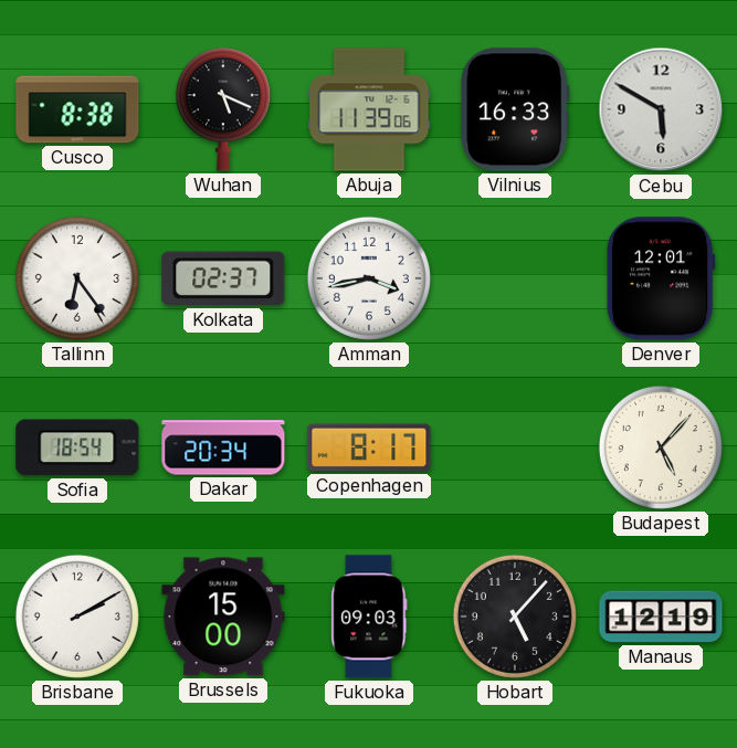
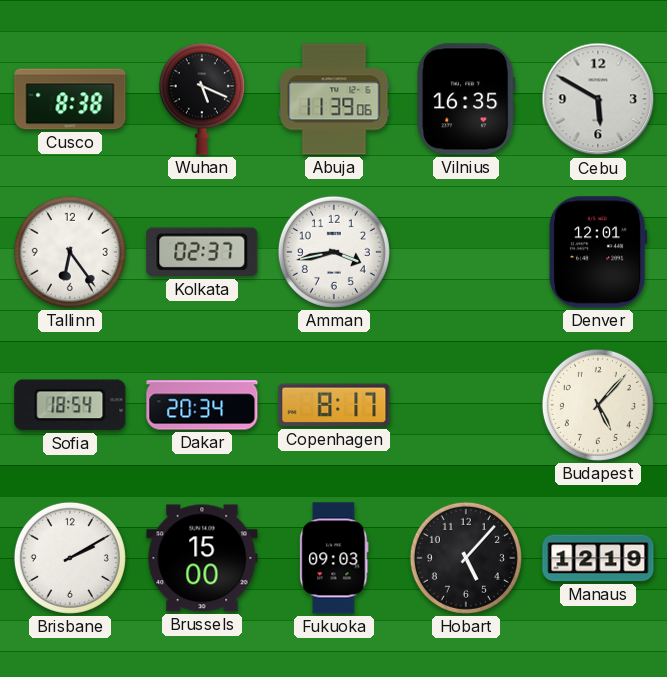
Vilnius: 16:33 -> 16:35 (466, 99)
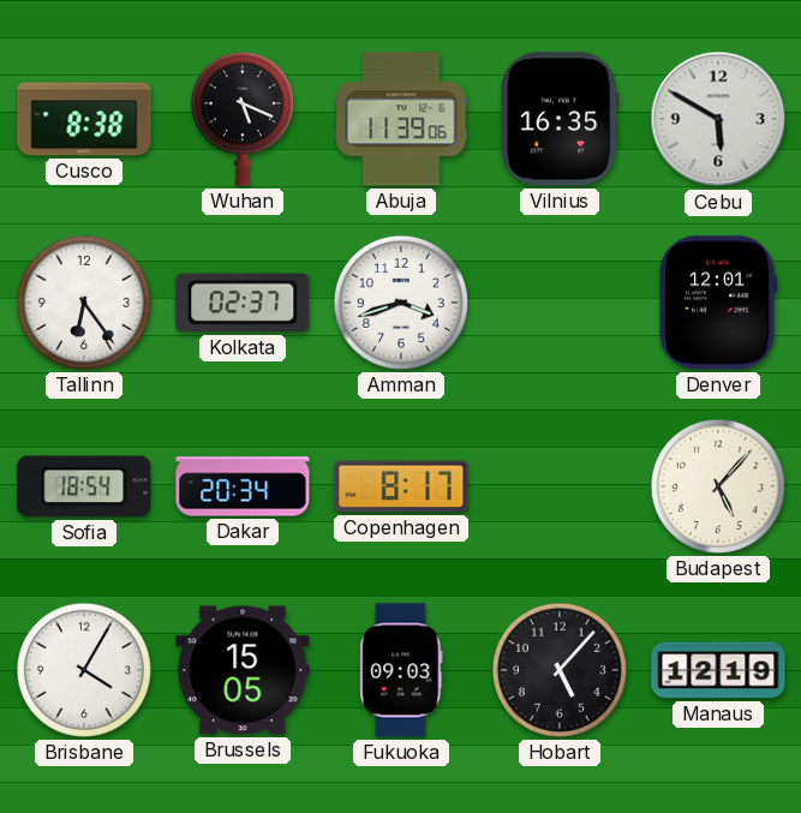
Amman: 3:43 -> 3:42 (401, 303)
Brisbane: 2:10 -> 4:05 (84, 670)
Brussels: 15:00 -> 15:05 (243, 670)
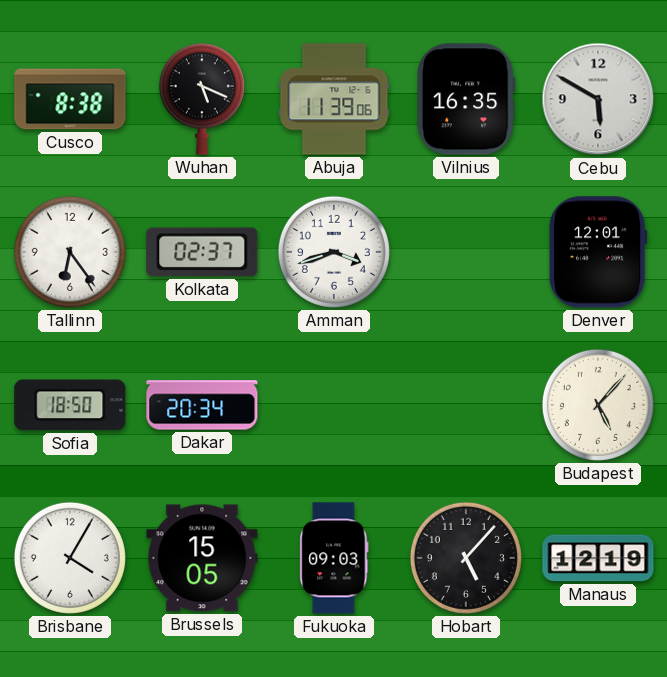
Sofia: 18:54 -> 18:50 (70, 405)
Copenhagen: 8:17 -> none (401, 486)
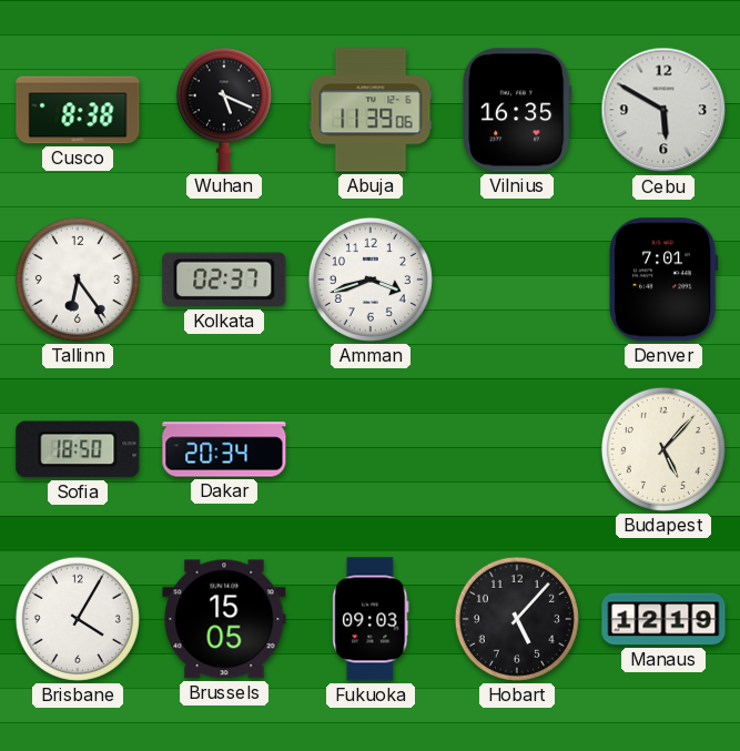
Denver: 12:01 -> 7:01 (665, 280)
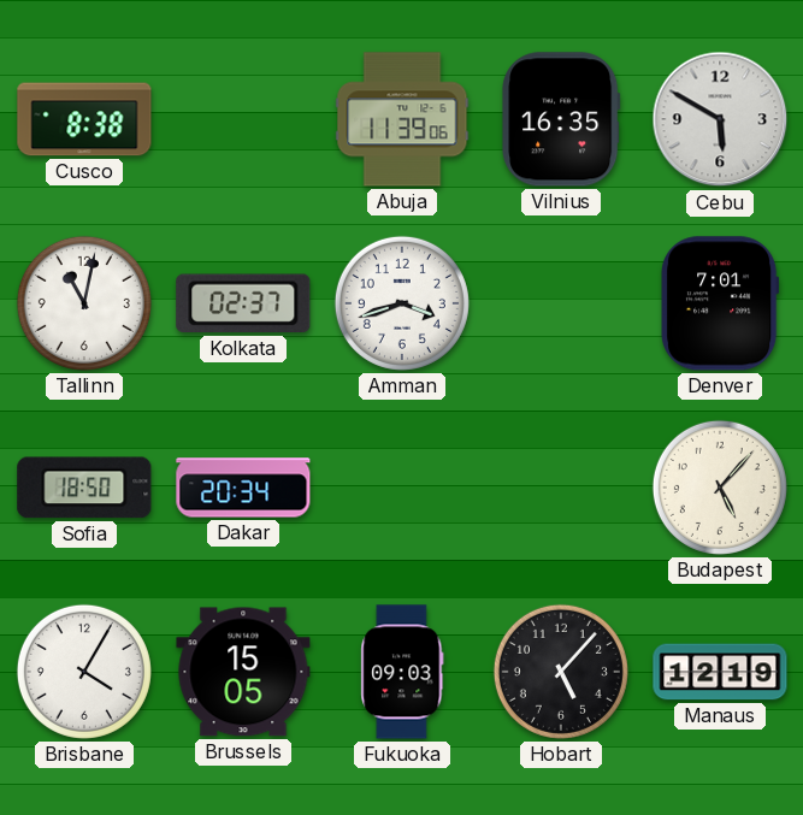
Wuhan: 5:19 -> none (224, 110)
Tallinn: 6:24 -> 11:02 (84, 303)
